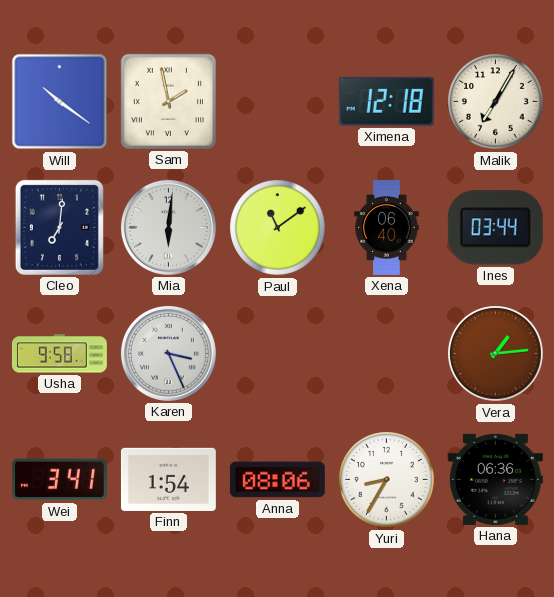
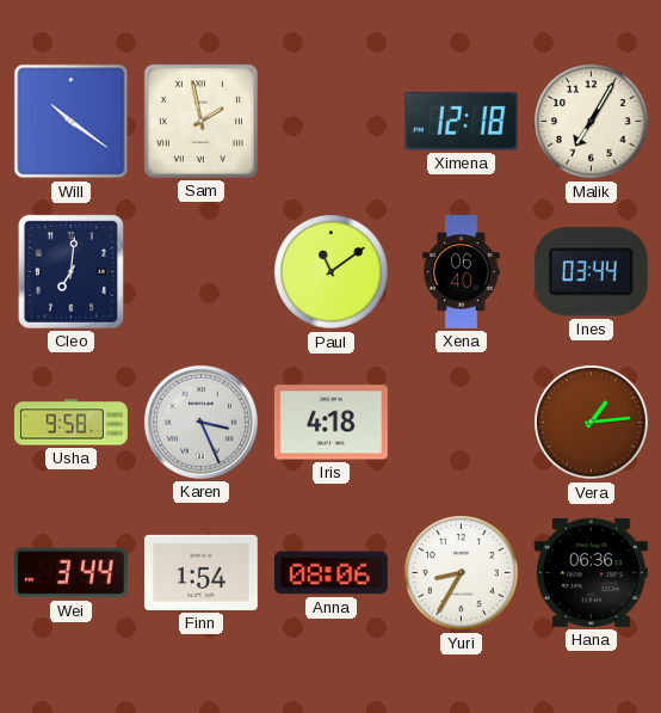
Mia: 6:01 -> none (168, 227)
Iris: none -> 4:18 (330, 423)
Wei: 3:41 -> 3:44 (70, 573)
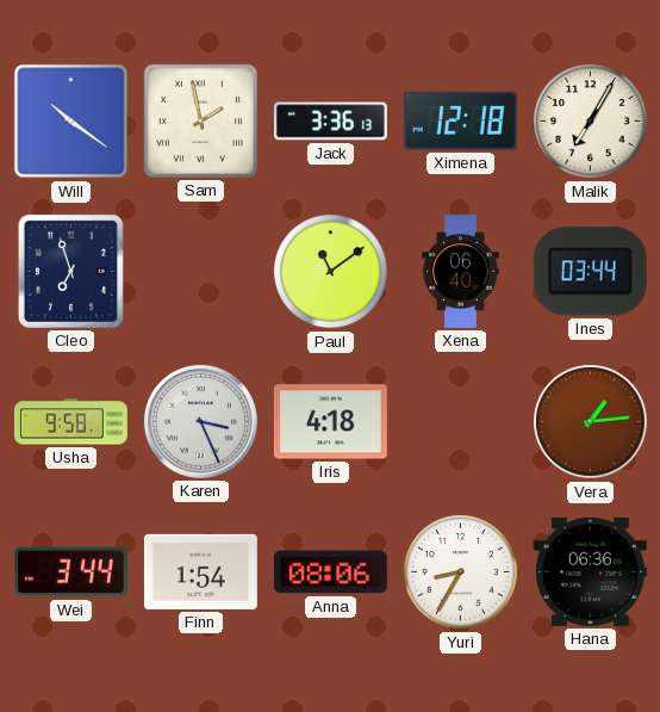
Jack: none -> 3:36 (330, 122)
Cleo: 7:01 -> 6:57 (70, 271)
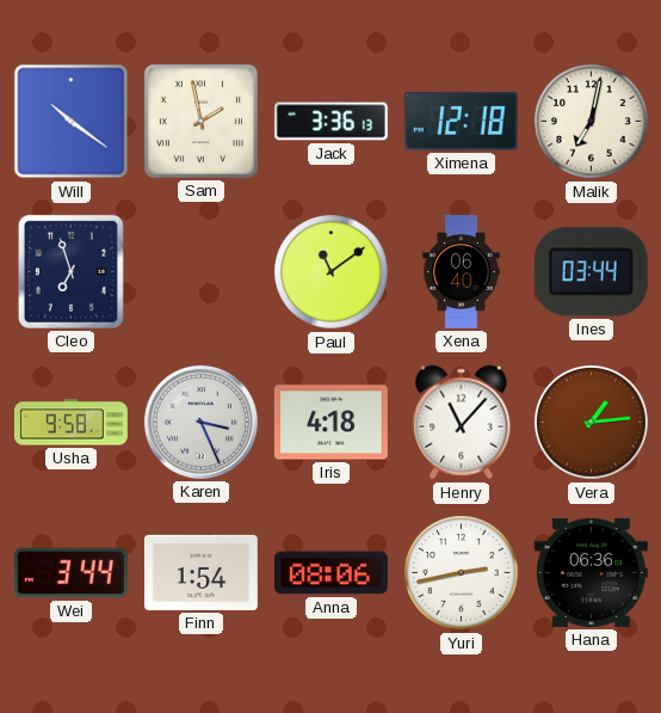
Malik: 7:05 -> 7:02 (592, 122)
Henry: none -> 11:07 (462, 423)
Yuri: 8:35 -> 2:43 (462, 573)
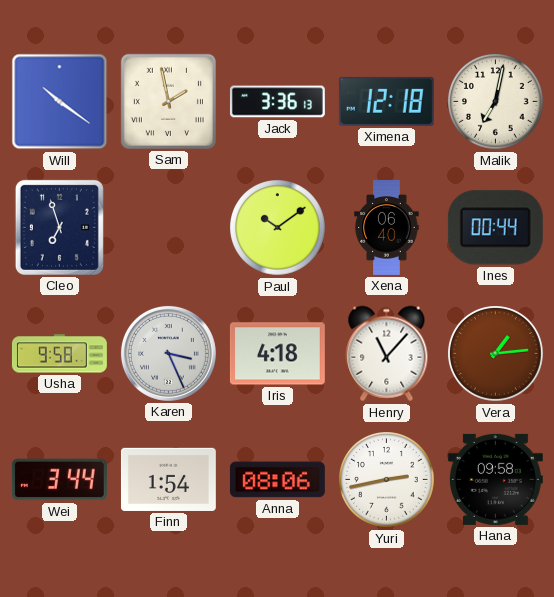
Paul: 11:09 -> 10:09 (278, 228)
Ines: 03:44 -> 00:44 (495, 228)
Hana: 06:36 -> 09:58 (495, 479)
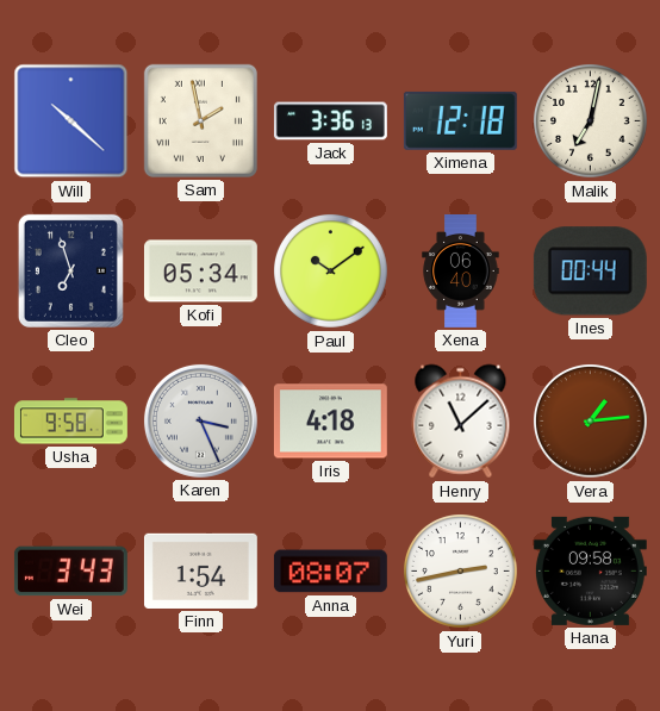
Will: 10:21 -> 10:22 (71, 121)
Kofi: none -> 05:34 (200, 272)
Henry: 11:07 -> 11:08 (461, 422)
Wei: 3:44 -> 3:43 (70, 572)
Anna: 08:06 -> 08:07 (330, 572)
